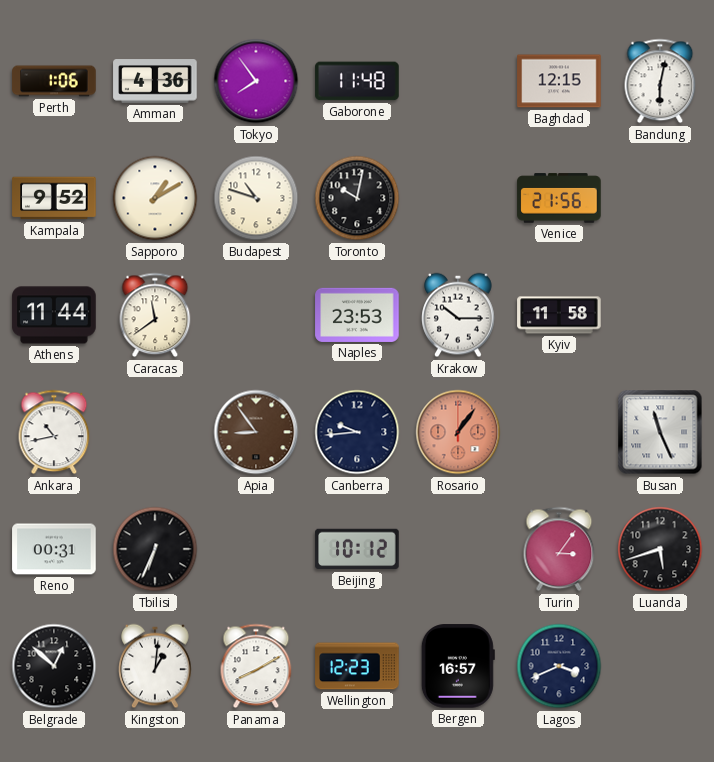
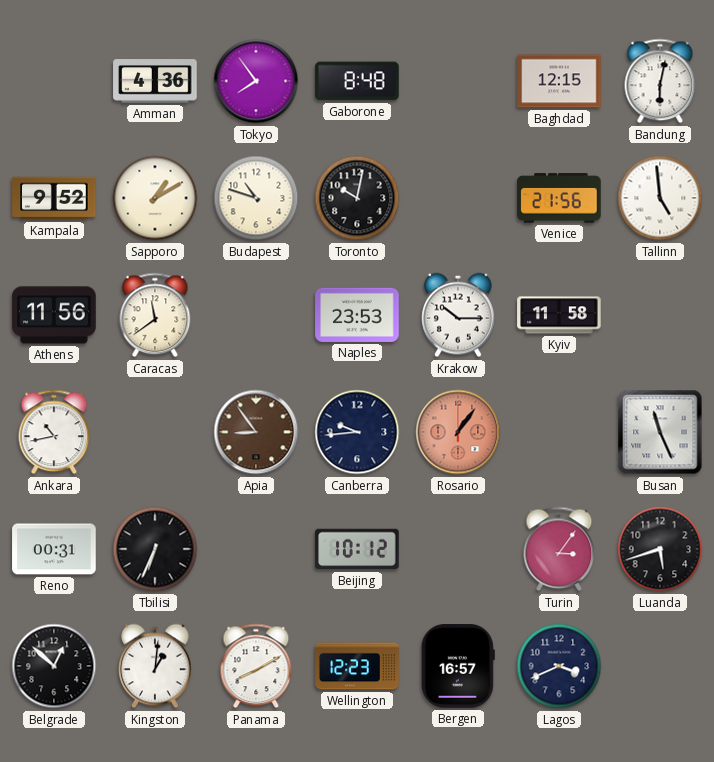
Perth: 1:06 -> none (54, 81)
Gaborone: 11:48 -> 8:48 (357, 81)
Tallinn: none -> 4:59 (660, 198)
Athens: 11:44 -> 11:56 (54, 315)
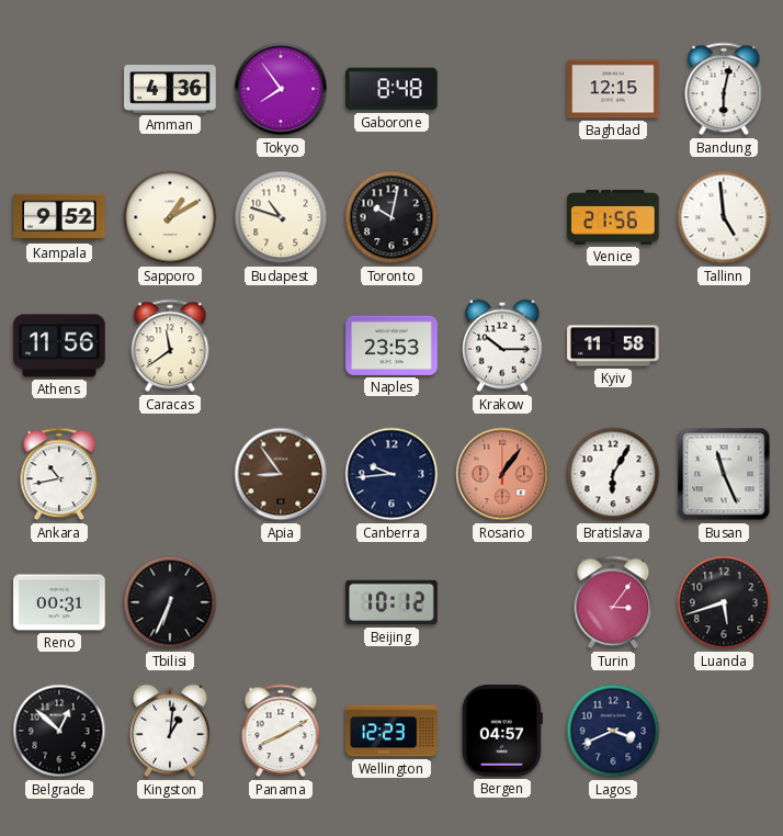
Bratislava: none -> 6:05 (613, 474)
Bergen: 16:57 -> 04:57 (502, 731)
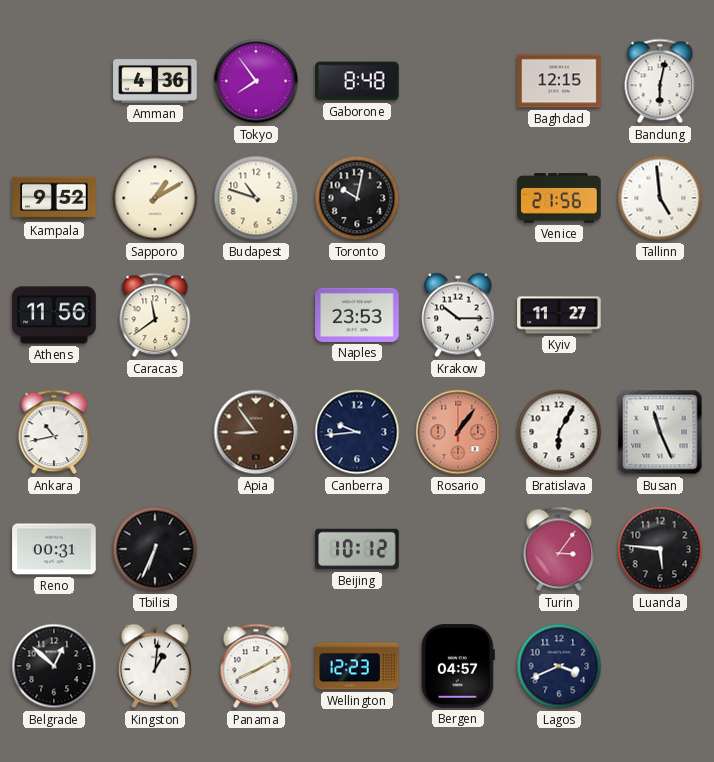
Kyiv: 11:58 -> 11:27 (559, 315)
Luanda: 5:42 -> 5:46 (660, 549)
